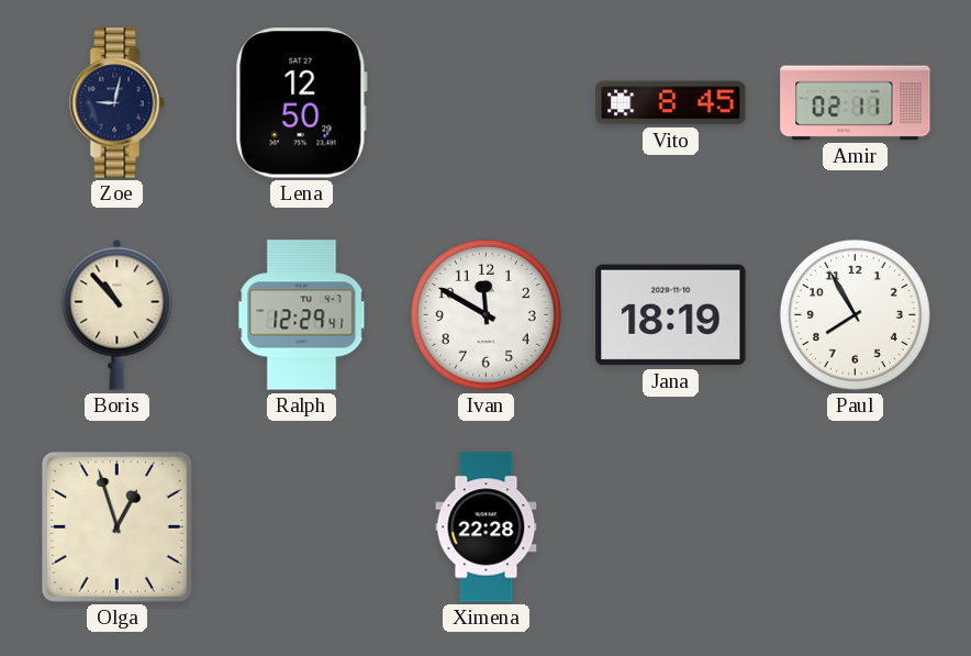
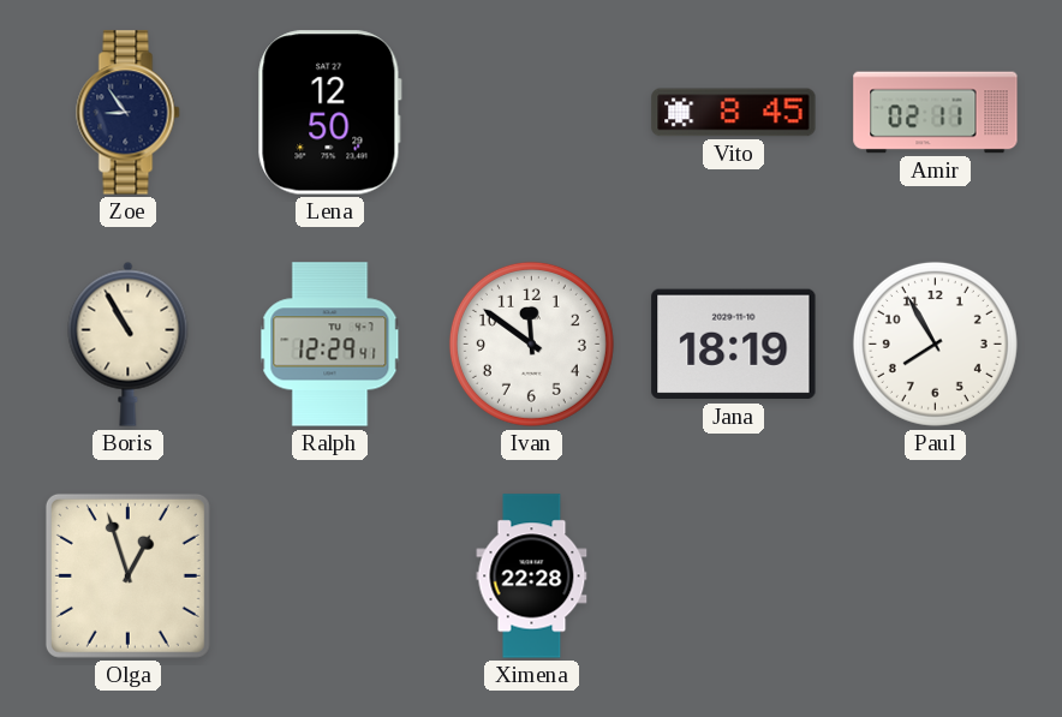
Zoe: 9:02 -> 8:54 (129, 113)
Boris: 10:53 -> 10:55 (129, 343)
Ivan: 11:50 -> 11:51 (531, 343)
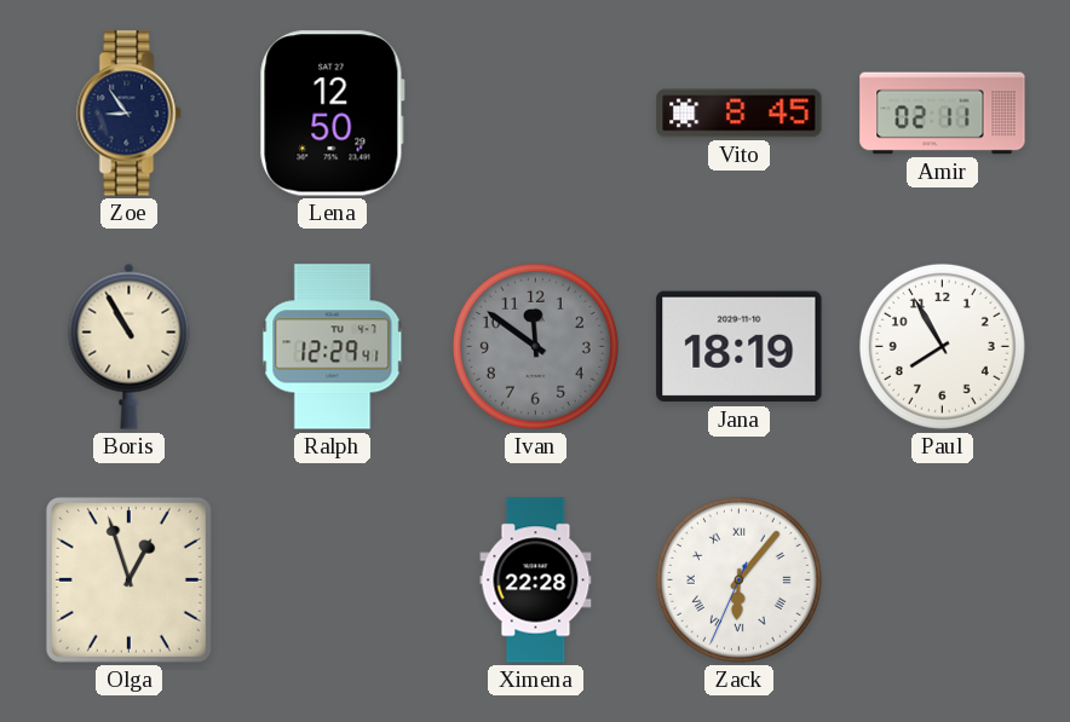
Ivan dial: white -> grey (535, 346)
Zack: none -> 6:06 (738, 579)
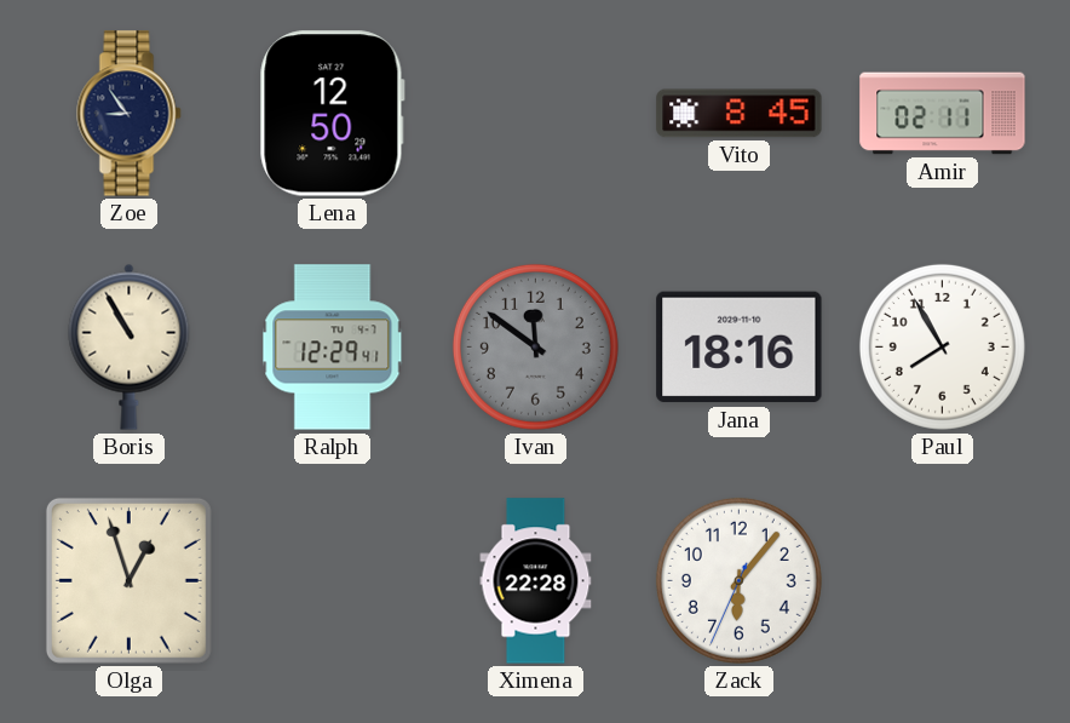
Jana: 18:19 -> 18:16 (740, 348)
Zack numerals: Roman -> Arabic (738, 580)
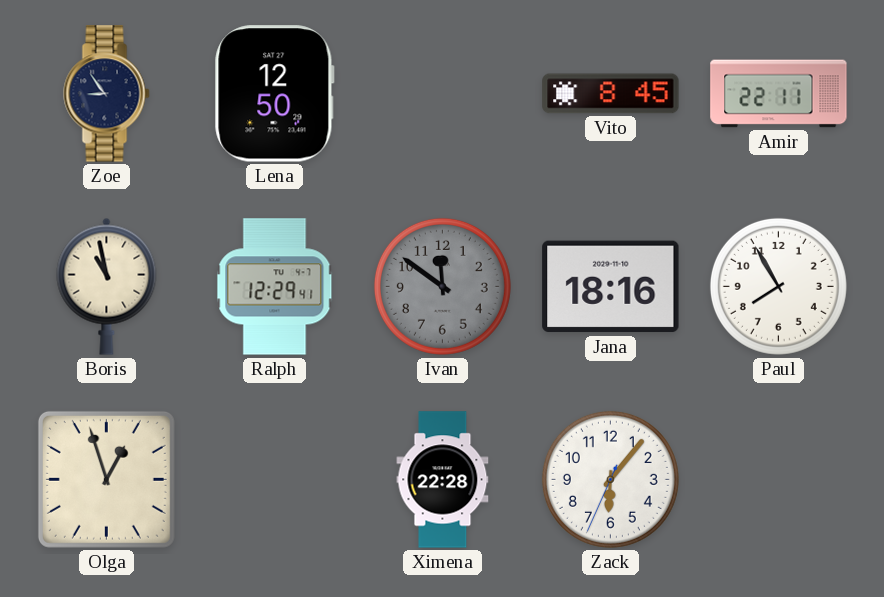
Amir: 02:11 -> 22:11 (779, 94)
Boris: 10:55 -> 10:58 (107, 286)
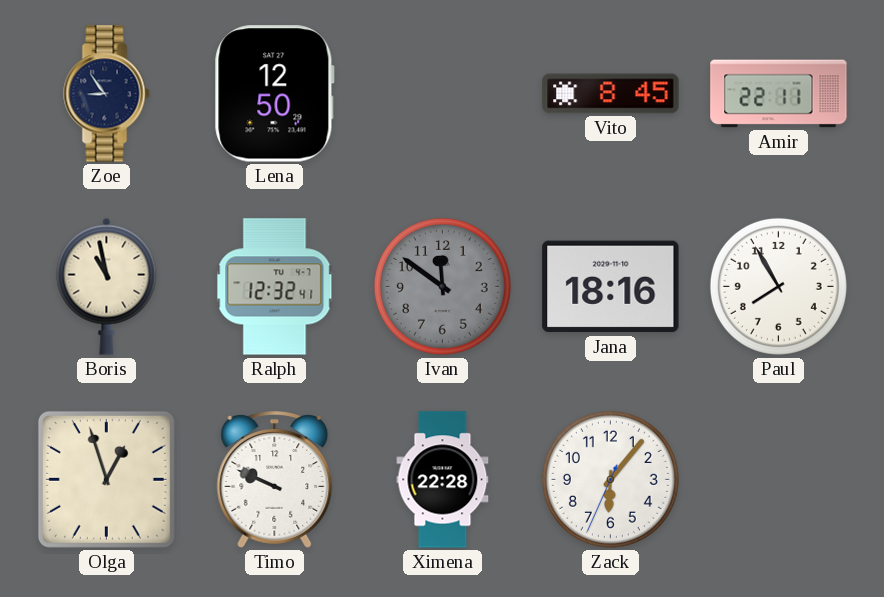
Ralph: 12:29 -> 12:32 (275, 287)
Timo: none -> 9:49 (275, 480)
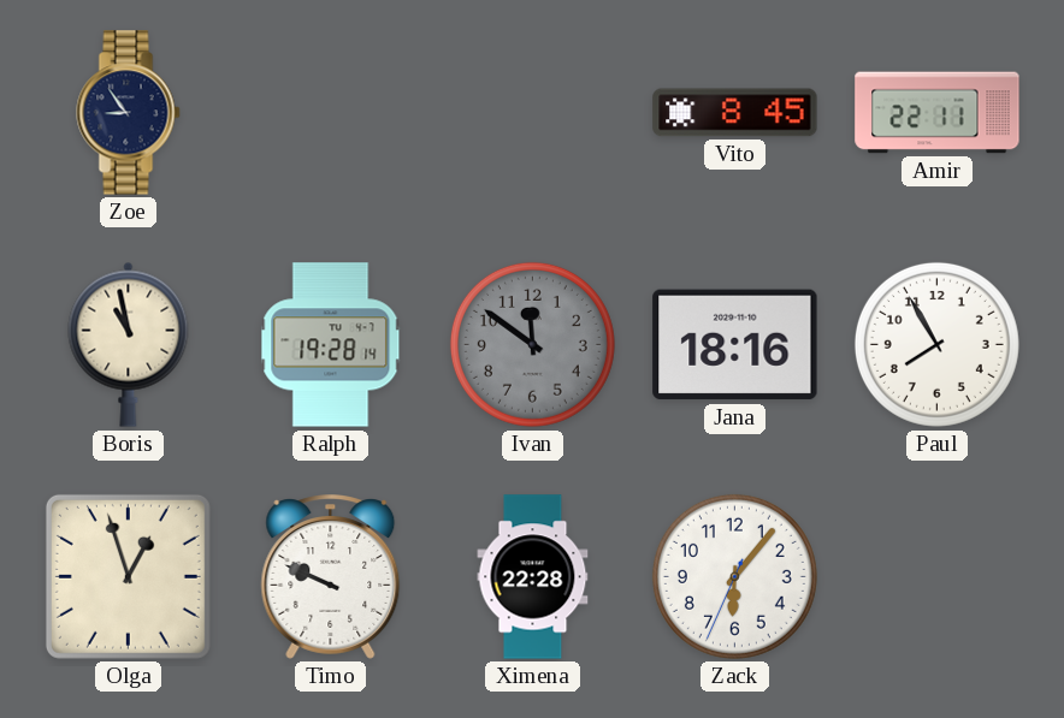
Lena: 12:50 -> none (274, 94)
Ralph: 12:32 -> 19:28 (331, 345)
